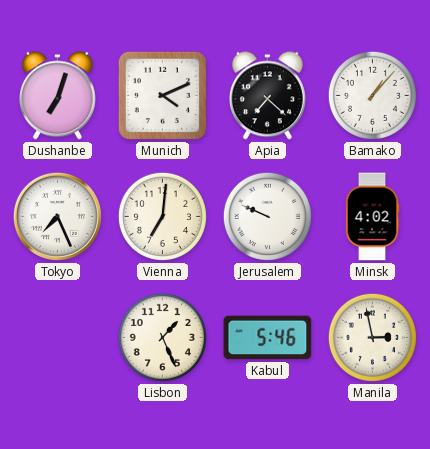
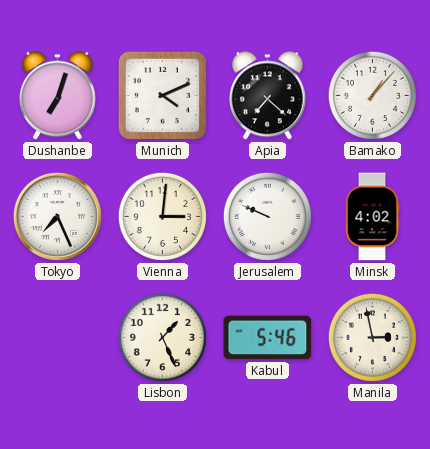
Vienna: 7:01 -> 3:01 (162, 216)
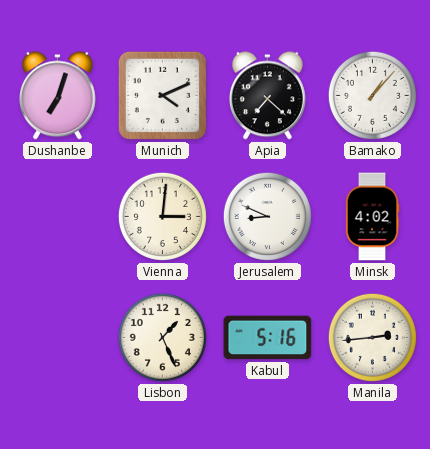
Tokyo: 7:26 -> none (57, 216)
Jerusalem: 9:49 -> 8:49 (267, 216)
Kabul: 5:46 -> 5:16 (268, 338)
Manila: 2:58 -> 2:44 (372, 337)
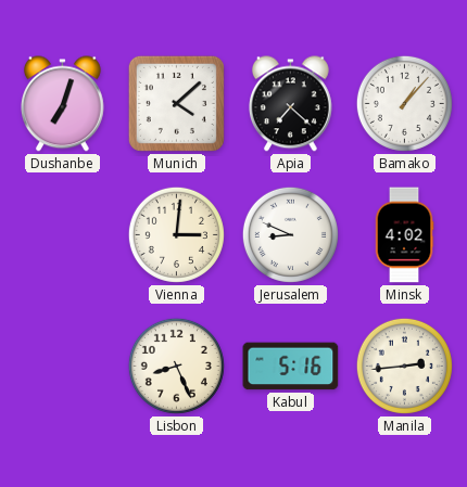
Munich: 4:11 -> 4:08 (176, 103)
Lisbon: 1:26 -> 8:26 (176, 366)
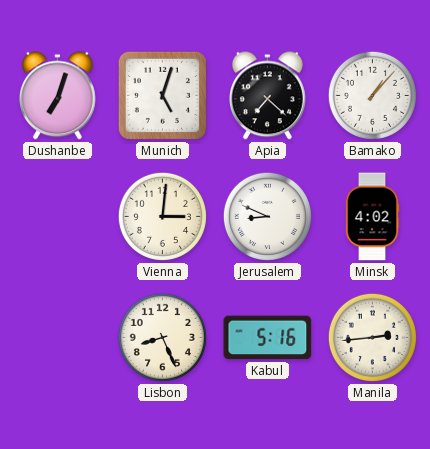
Munich: 4:08 -> 5:03 (162, 95)
